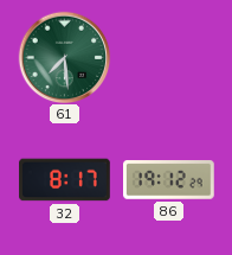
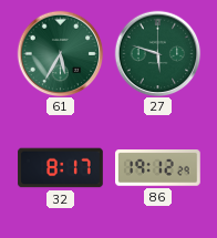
61: 7:29 -> 5:35 (60, 53)
27: none -> 5:48 (157, 53)
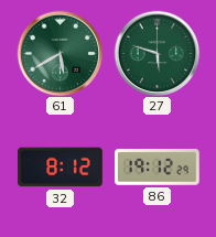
61: 5:35 -> 5:40 (60, 53)
32: 8:17 -> 8:12 (61, 168)
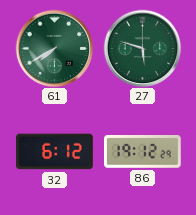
61: 5:40 -> 7:40 (54, 48)
32: 8:12 -> 6:12 (55, 152)
